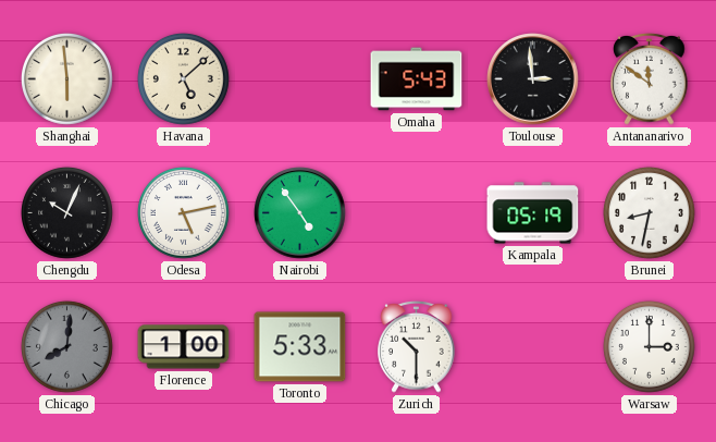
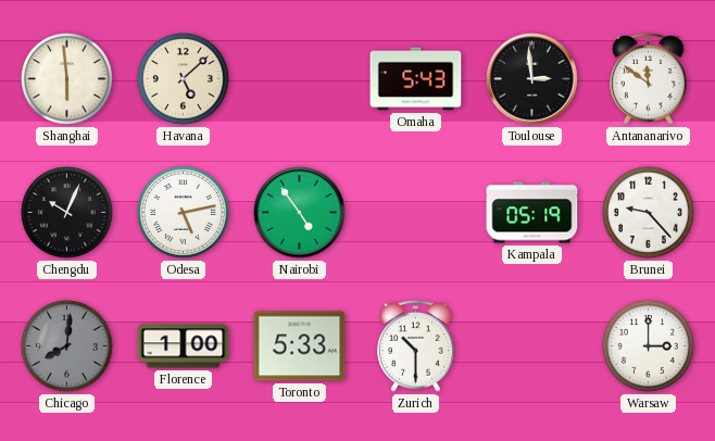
Brunei: 8:32 -> 9:23 (648, 212)
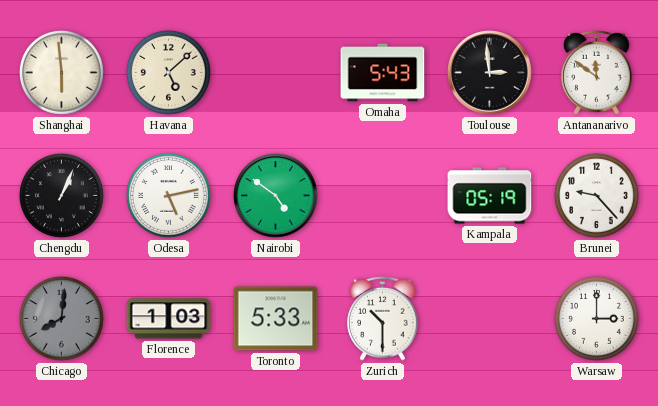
Chengdu: 10:04 -> 1:04 (61, 195)
Nairobi: 4:54 -> 4:51 (276, 196)
Florence: 1:00 -> 1:03 (169, 319)
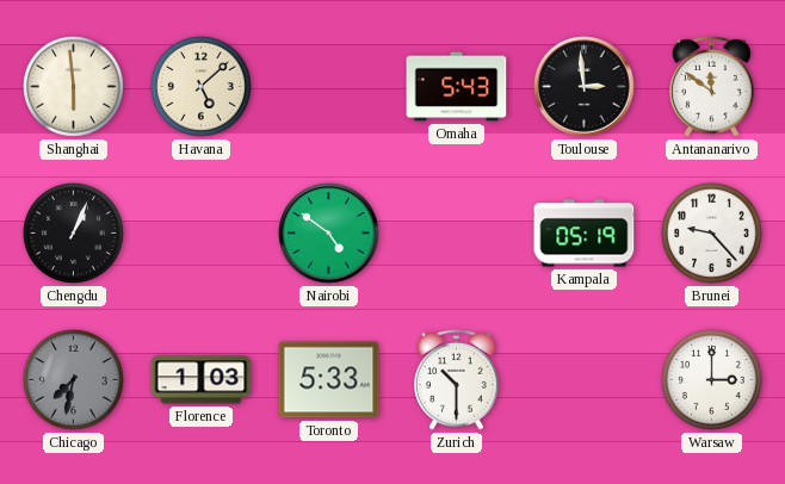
Odesa: 5:13 -> none (168, 195)
Chicago: 8:01 -> 7:32 (73, 379)
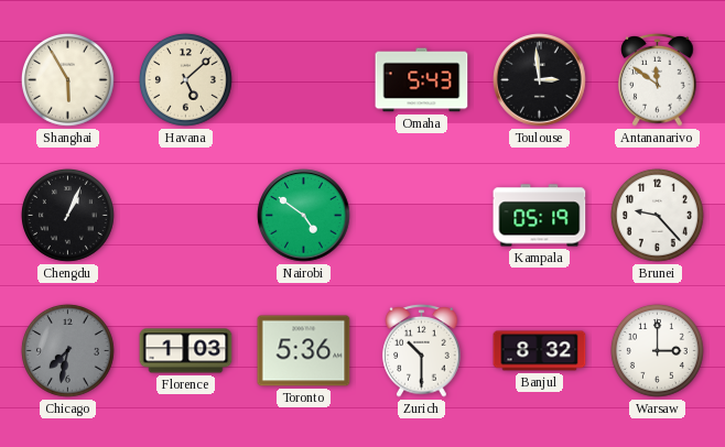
Shanghai: 5:59 -> 5:55 (67, 79)
Toronto: 5:33 -> 5:36 (304, 351)
Banjul: none -> 8:32 (540, 351)
